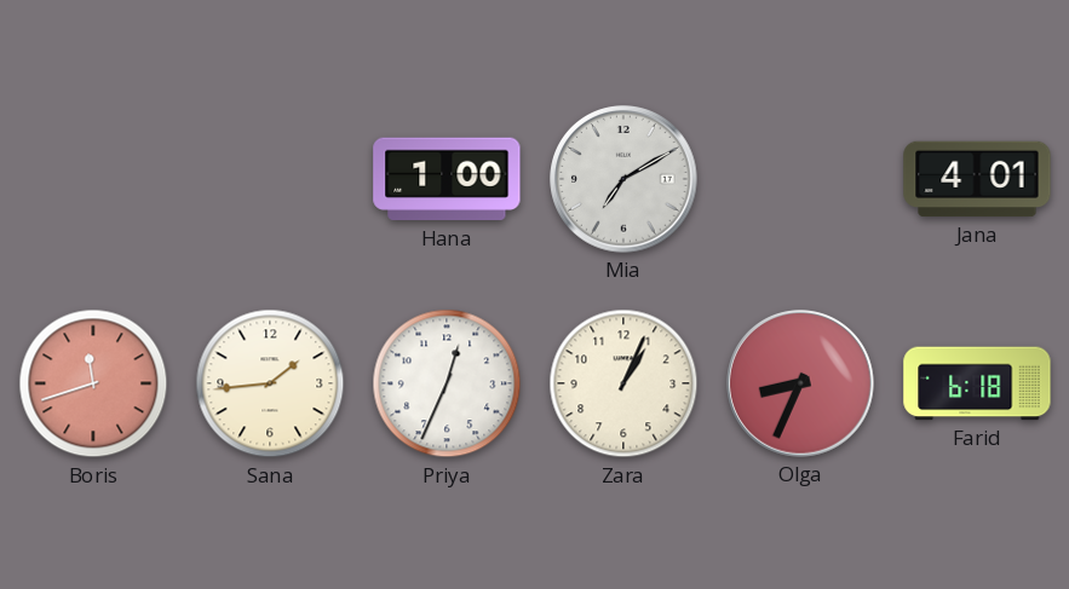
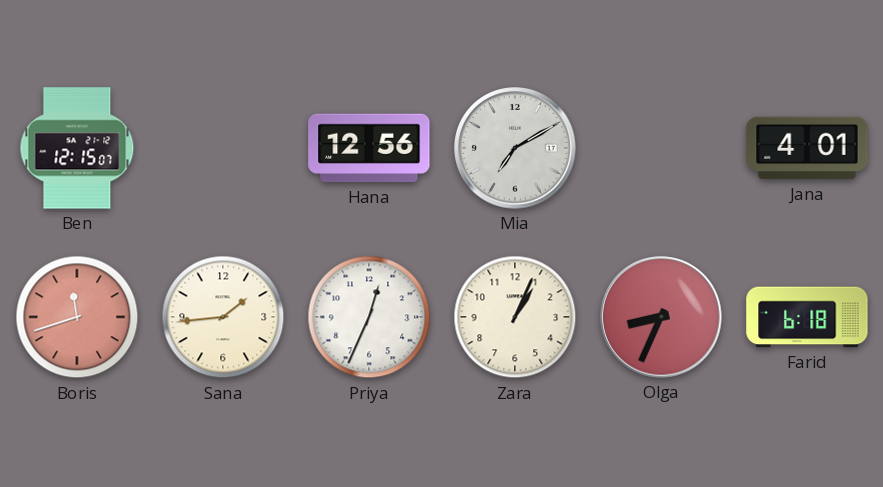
Ben: none -> 12:15 (77, 148)
Hana: 1:00 -> 12:56 (369, 148)
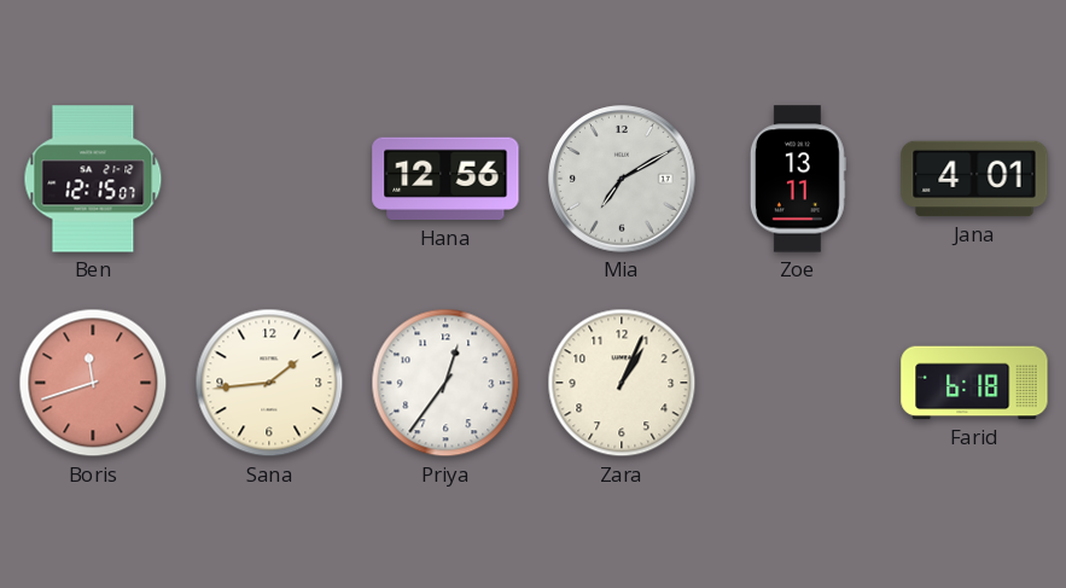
Zoe: none -> 13:11 (798, 179)
Priya: 12:34 -> 12:36 (445, 383)
Olga: 8:34 -> none (661, 317)
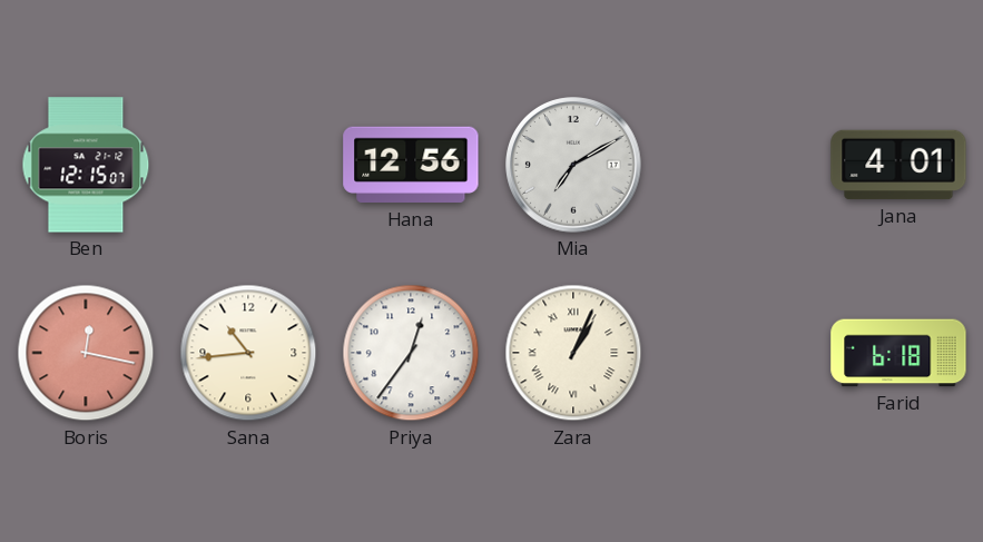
Zoe: 13:11 -> none (798, 179)
Boris: 11:42 -> 12:17 (86, 353)
Sana: 1:44 -> 10:44 (248, 353)
Zara numerals: Arabic -> Roman (573, 353)
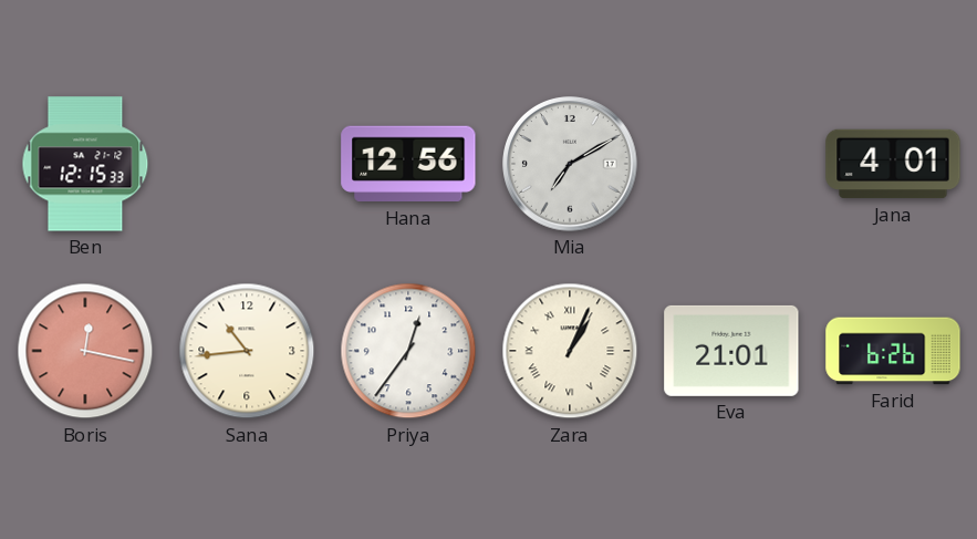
Ben: 12:15:07 -> 12:15:33 (85, 164)
Eva: none -> 21:01 (731, 351)
Farid: 6:18 -> 6:26 (893, 351)
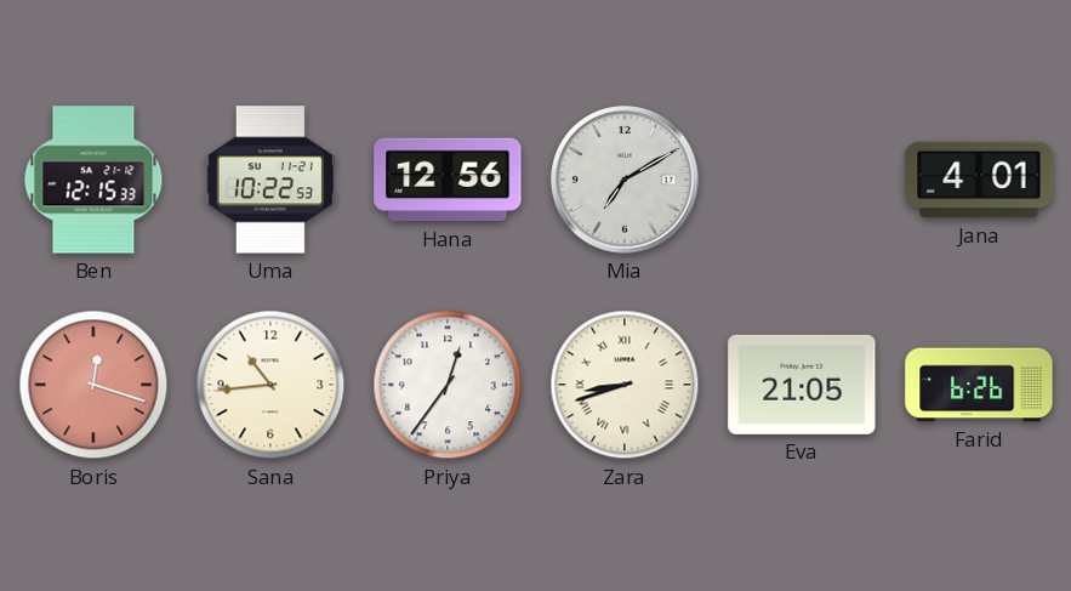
Uma: none -> 10:22 (270, 180)
Boris: 12:17 -> 12:18 (93, 385)
Zara: 1:04 -> 8:42 (625, 385)
Eva: 21:01 -> 21:05 (802, 385)
